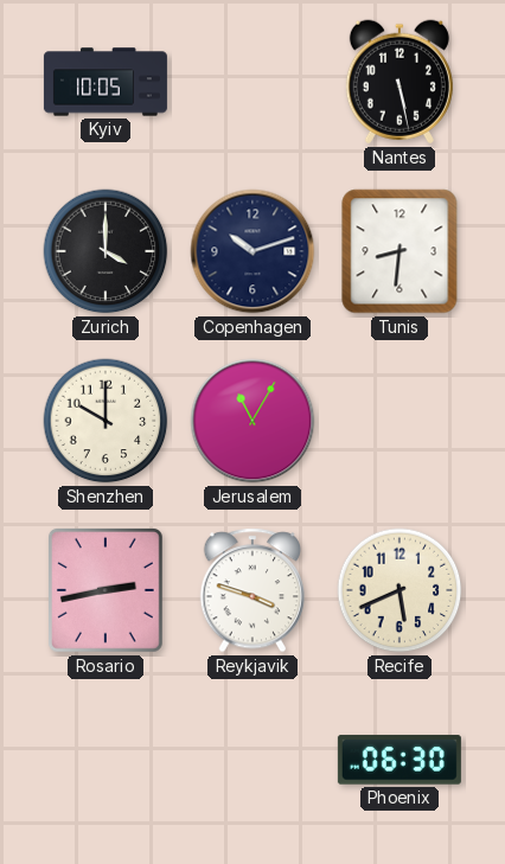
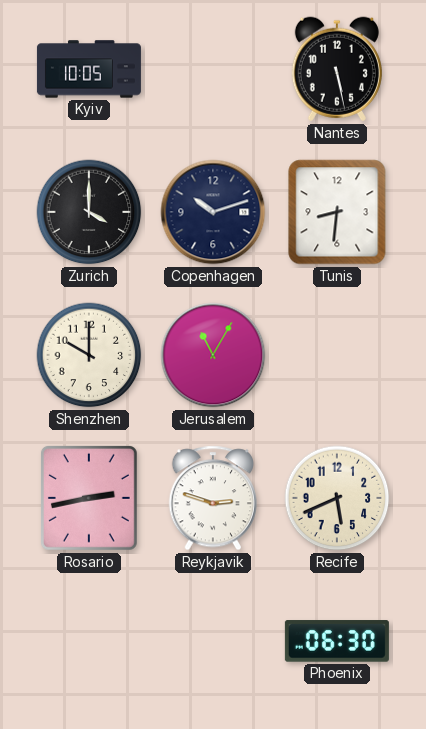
Reykjavik: 3:48 -> 2:48 (213, 498)
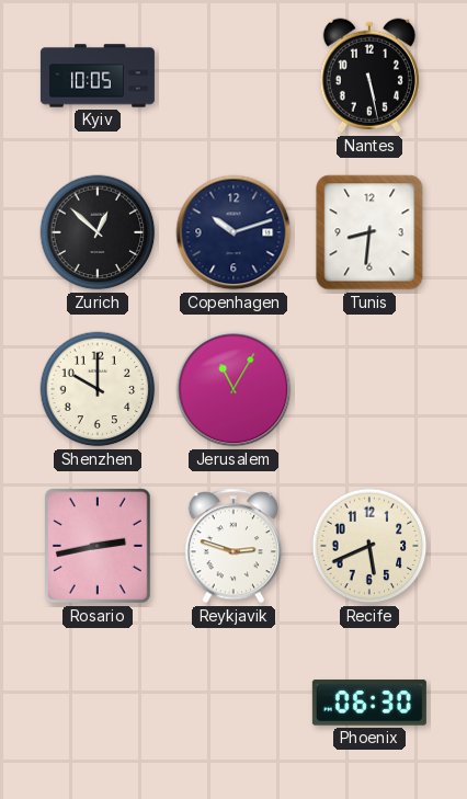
Zurich: 4:00 -> 12:52 (98, 232)
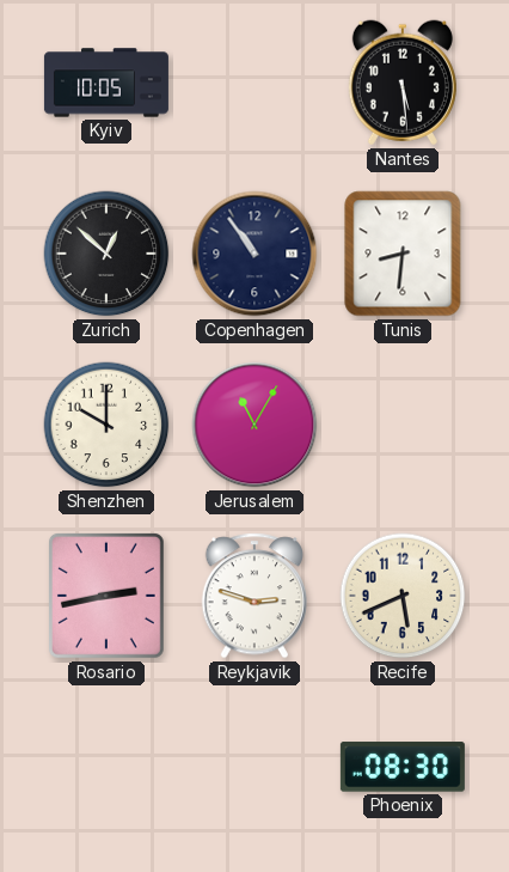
Nantes: 5:28 -> 5:29 (403, 83)
Copenhagen: 10:12 -> 10:54 (254, 254)
Phoenix: 06:30 -> 08:30 (403, 767)
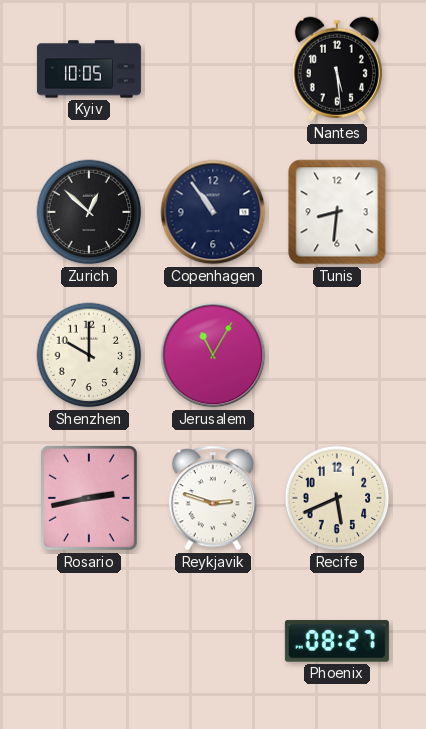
Phoenix: 08:30 -> 08:27 (337, 641)
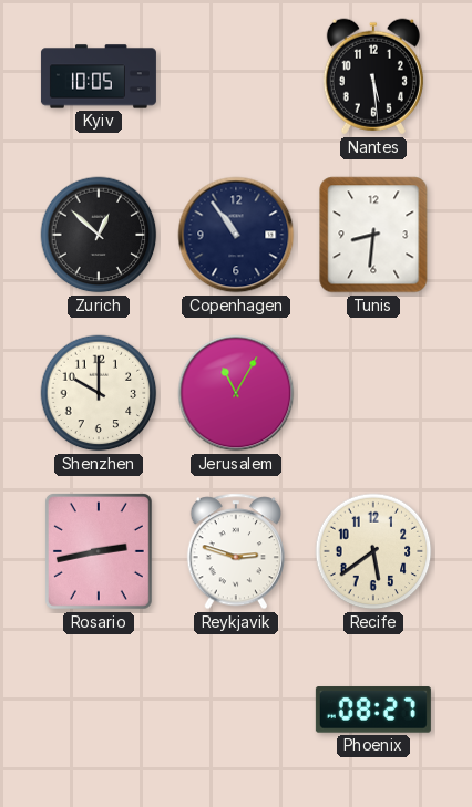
Recife: 5:41 -> 5:39 (373, 551)
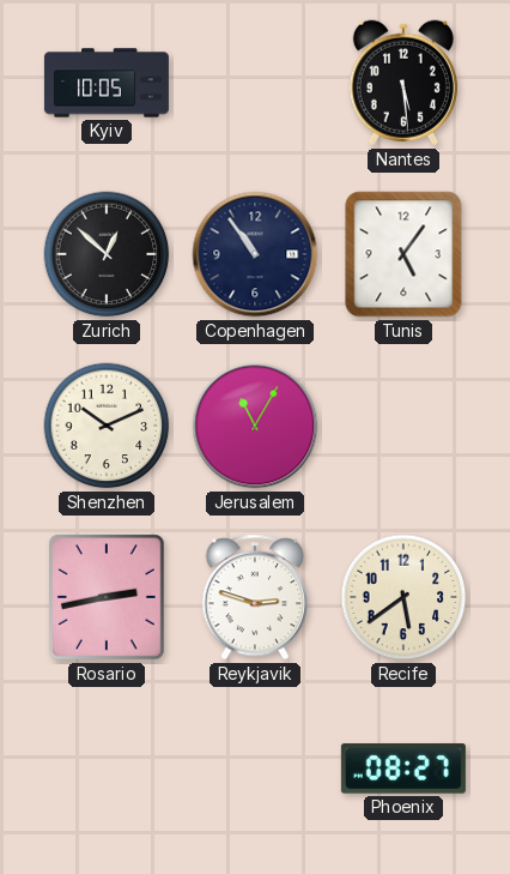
Tunis: 8:31 -> 5:06 (403, 254)
Shenzhen: 10:00 -> 10:11 (107, 426)
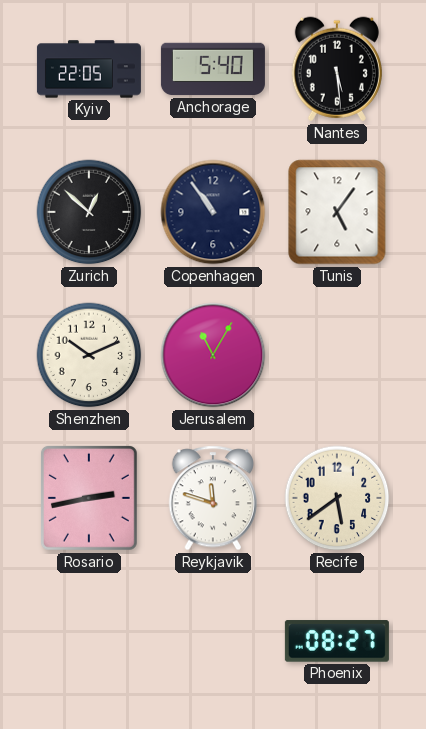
Kyiv: 10:05 -> 22:05 (89, 69)
Anchorage: none -> 5:40 (213, 69)
Reykjavik: 2:48 -> 11:48 (213, 498)
